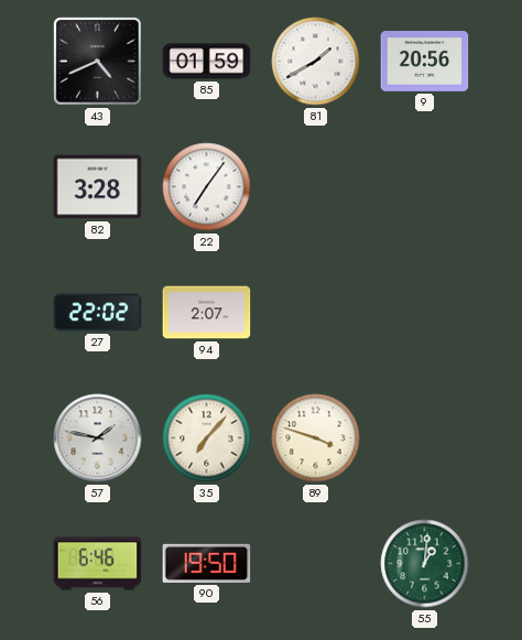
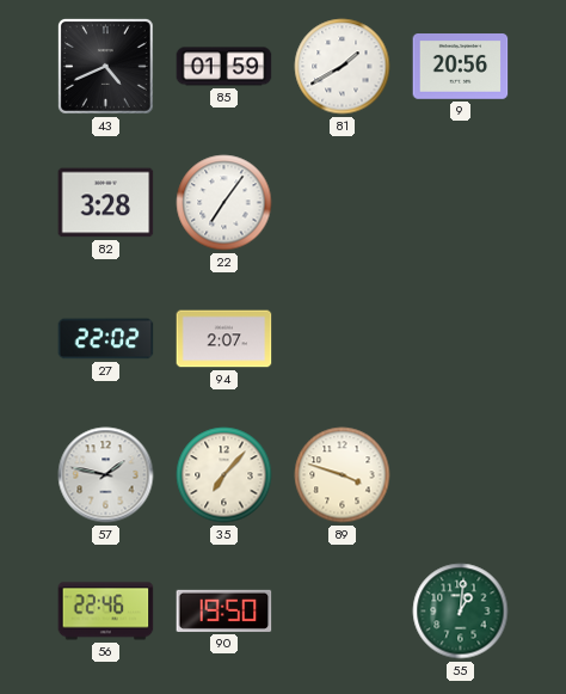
56: 6:46 -> 22:46 (106, 612)
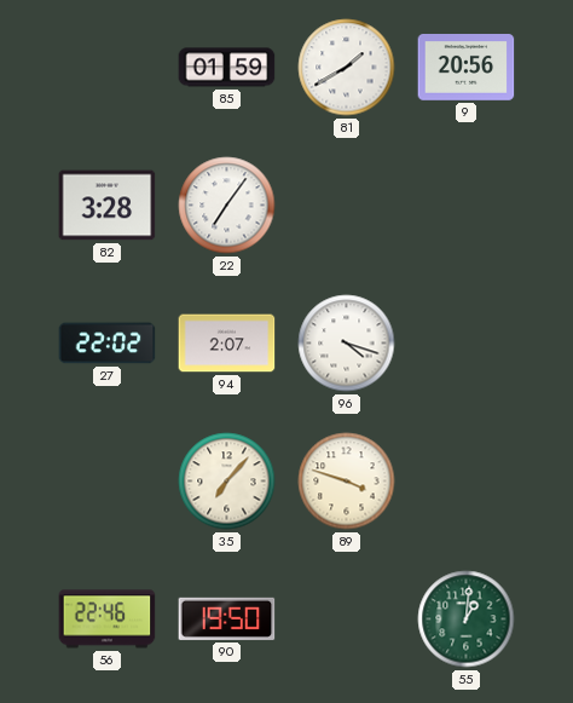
43: 4:41 -> none (105, 66)
96: none -> 4:18 (347, 344)
57: 1:47 -> none (106, 475)
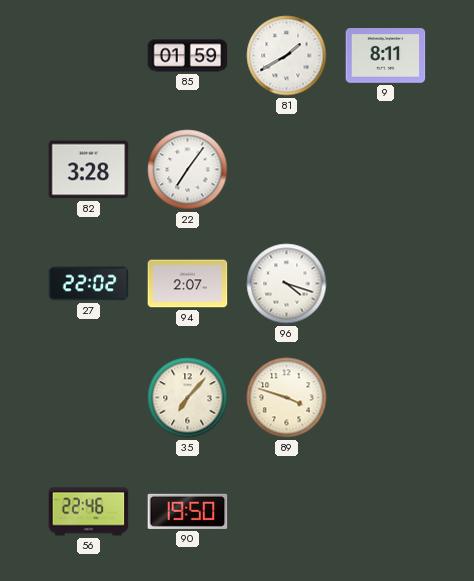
9: 20:56 -> 8:11 (386, 56)
55: 1:01 -> none (467, 620)
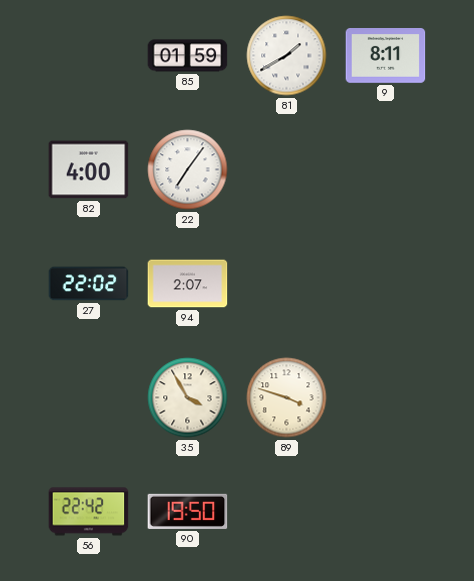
82: 3:28 -> 4:00 (89, 170)
96: 4:18 -> none (287, 284)
35: 7:07 -> 3:55 (188, 398)
56: 22:46 -> 22:42 (89, 512)
